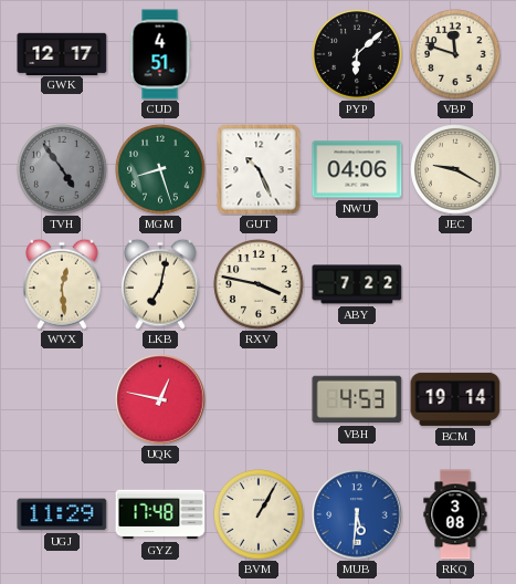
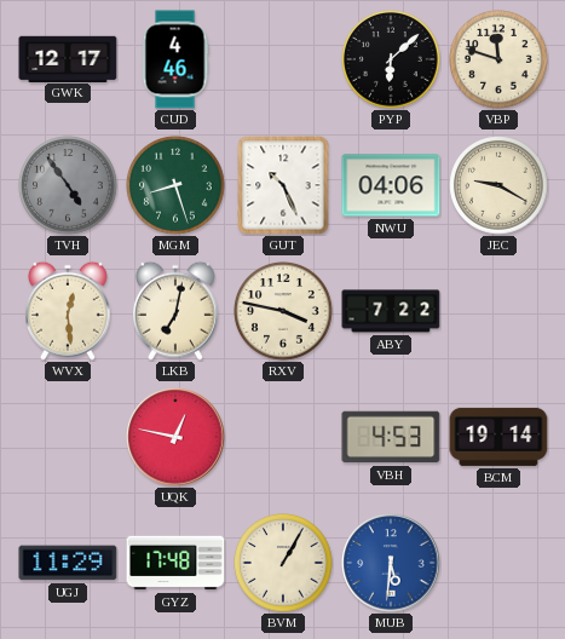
CUD: 4:51 -> 4:46 (175, 59)
RKQ: 3:08 -> none (455, 514)
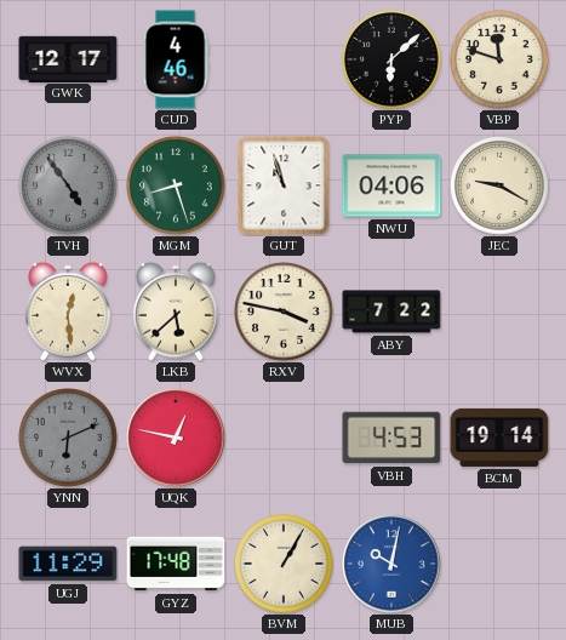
GUT: 10:26 -> 10:57 (284, 185)
LKB: 7:02 -> 5:38 (176, 312)
YNN: none -> 6:11 (68, 438)
MUB: 5:31 -> 10:02 (391, 564)
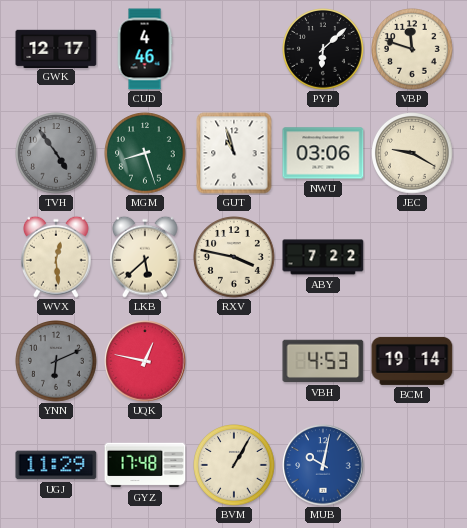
NWU: 04:06 -> 03:06 (323, 153)
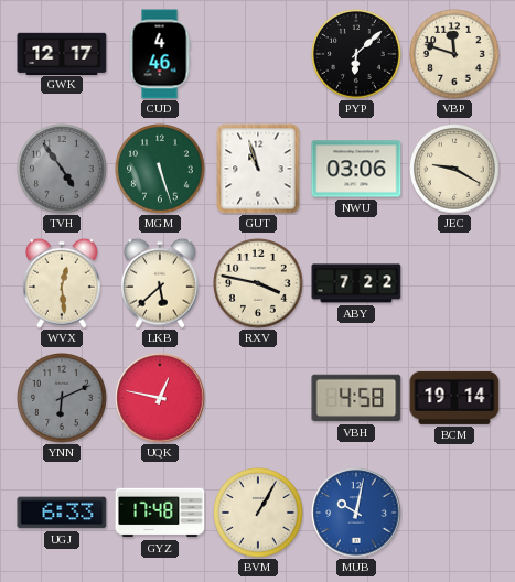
MGM: 8:27 -> 5:27 (160, 169)
VBH: 4:53 -> 4:58 (356, 398)
UGJ: 11:29 -> 6:33 (62, 513)
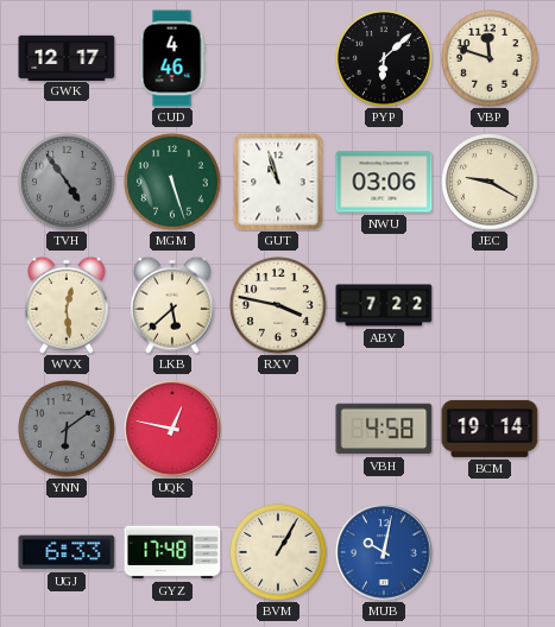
YNN: 6:11 -> 6:09 (67, 429)
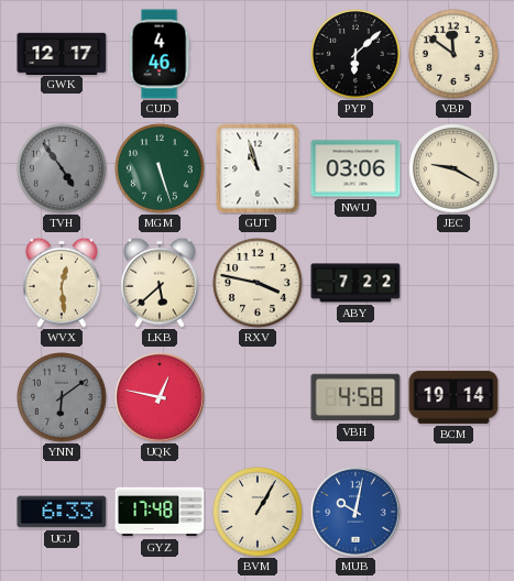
VBP: 11:48 -> 11:51 (453, 54)
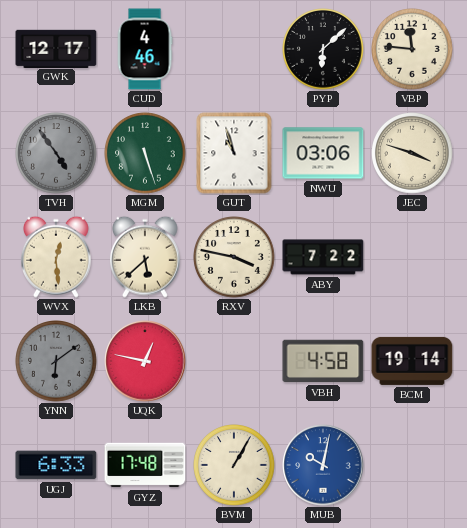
VBP: 11:51 -> 11:46 (412, 49)
JEC: 9:20 -> 3:48 (412, 153)
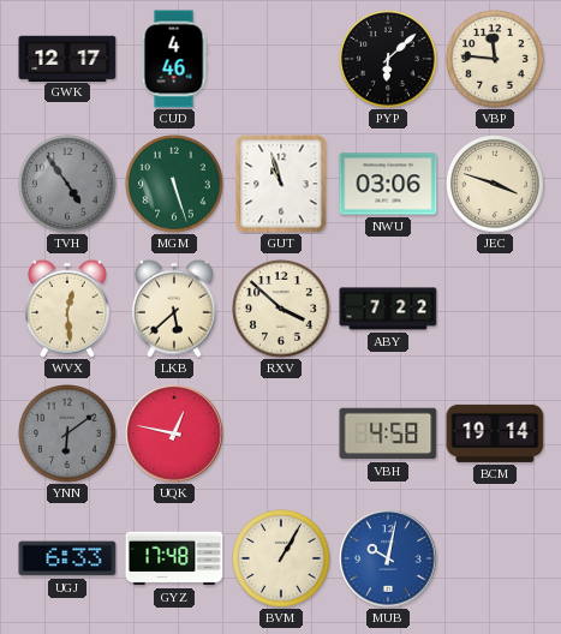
RXV: 3:47 -> 3:52 (281, 309)
